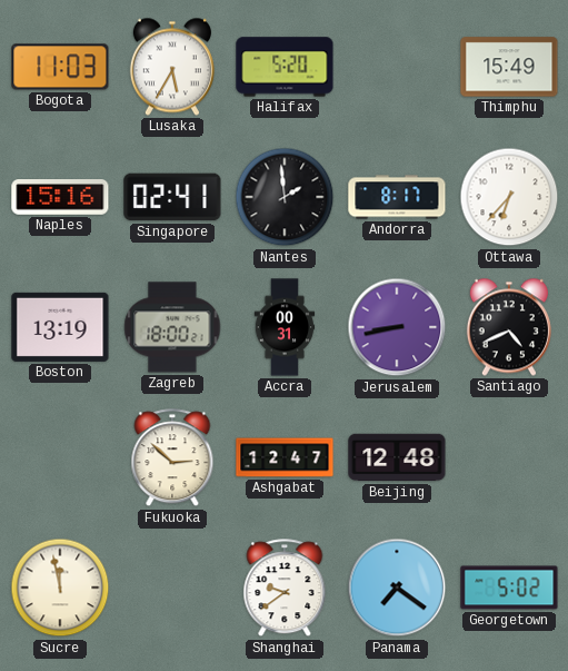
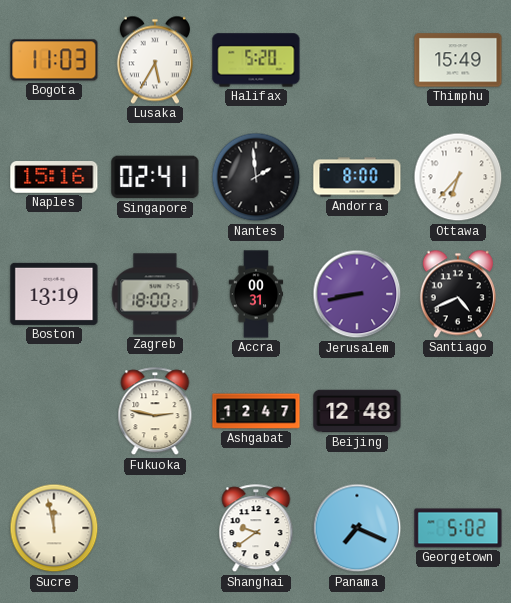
Andorra: 8:17 -> 8:00 (357, 177)
Fukuoka: 2:52 -> 2:47 (155, 412)
Panama: 7:21 -> 7:19 (357, 528)
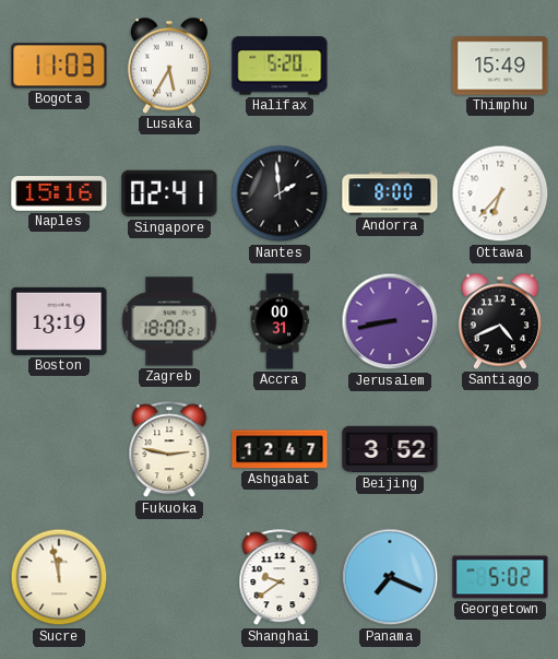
Beijing: 12:48 -> 3:52 (390, 449)
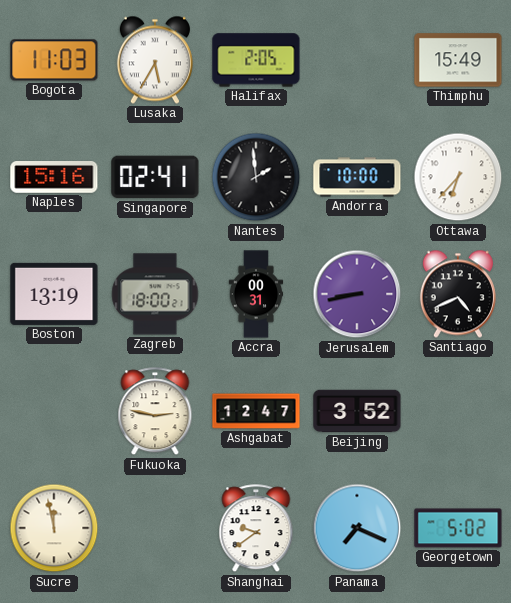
Halifax: 5:20 -> 2:05 (256, 60)
Andorra: 8:00 -> 10:00 (357, 177)
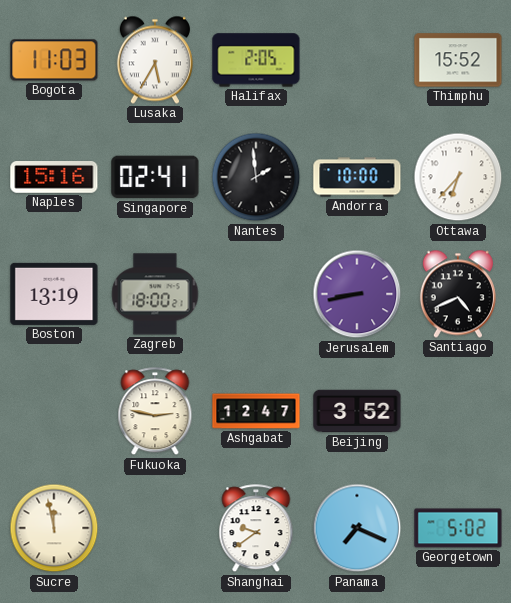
Thimphu: 15:49 -> 15:52 (458, 60)
Accra: 00:31 -> none (256, 294)
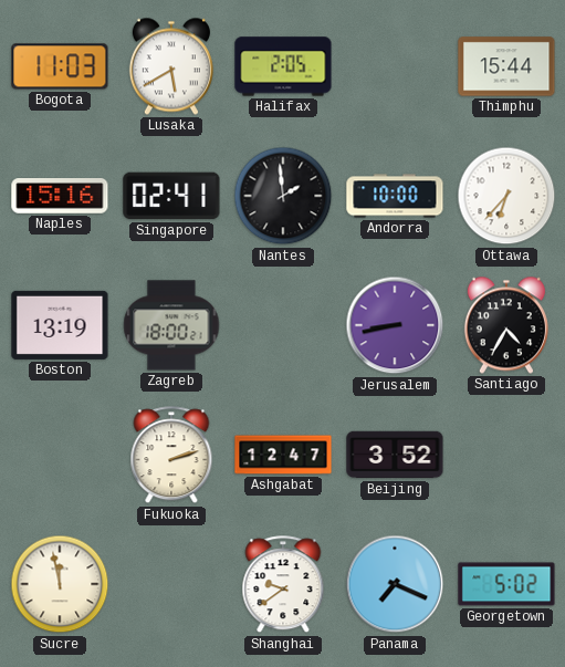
Lusaka: 5:35 -> 5:40 (171, 66)
Thimphu: 15:52 -> 15:44 (506, 66)
Santiago: 4:41 -> 4:35 (506, 325)
Fukuoka: 2:47 -> 2:12 (171, 456)
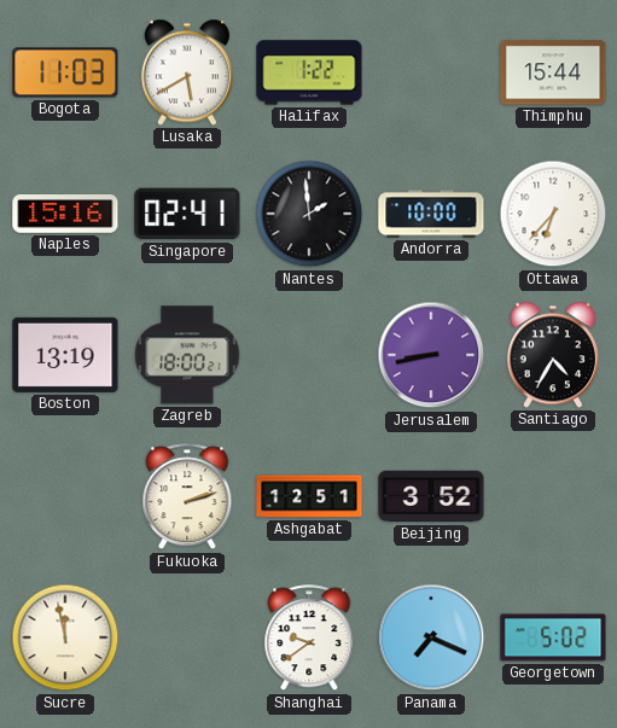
Halifax: 2:05 -> 1:22 (309, 72)
Ashgabat: 12:47 -> 12:51 (309, 496)
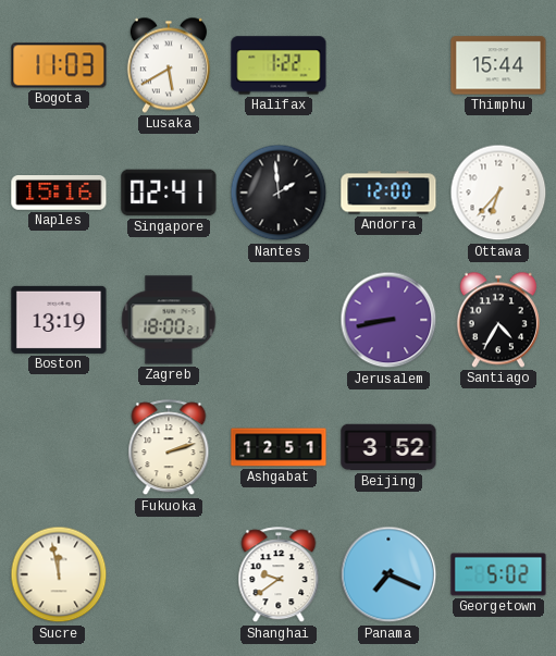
Andorra: 10:00 -> 12:00 (388, 193)
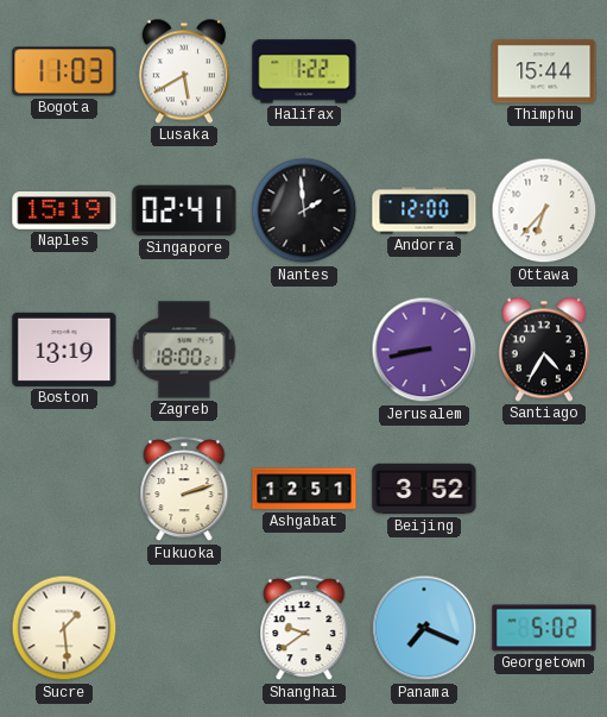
Naples: 15:16 -> 15:19 (64, 212)
Sucre: 11:58 -> 1:29 (64, 628)
